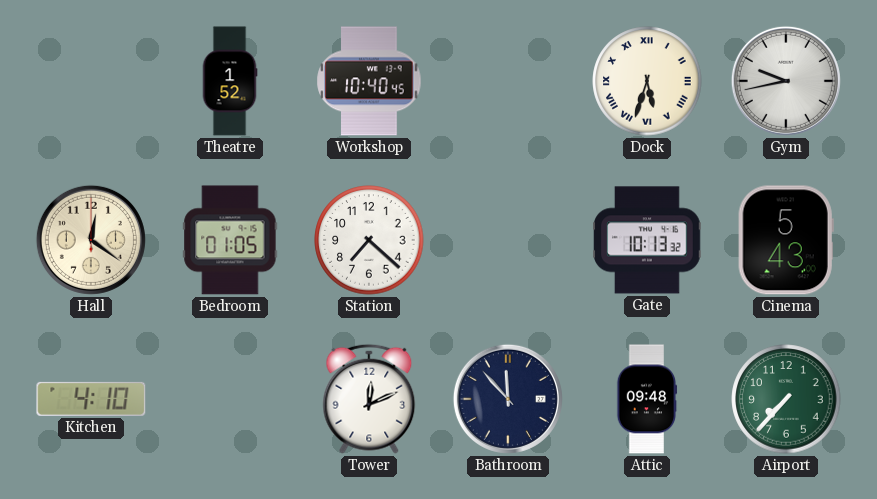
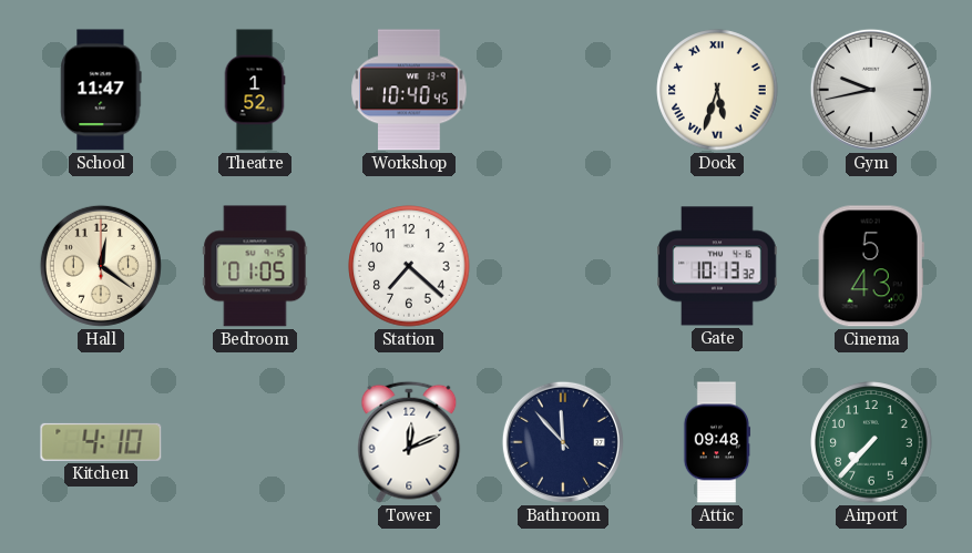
School: none -> 11:47 (101, 90)
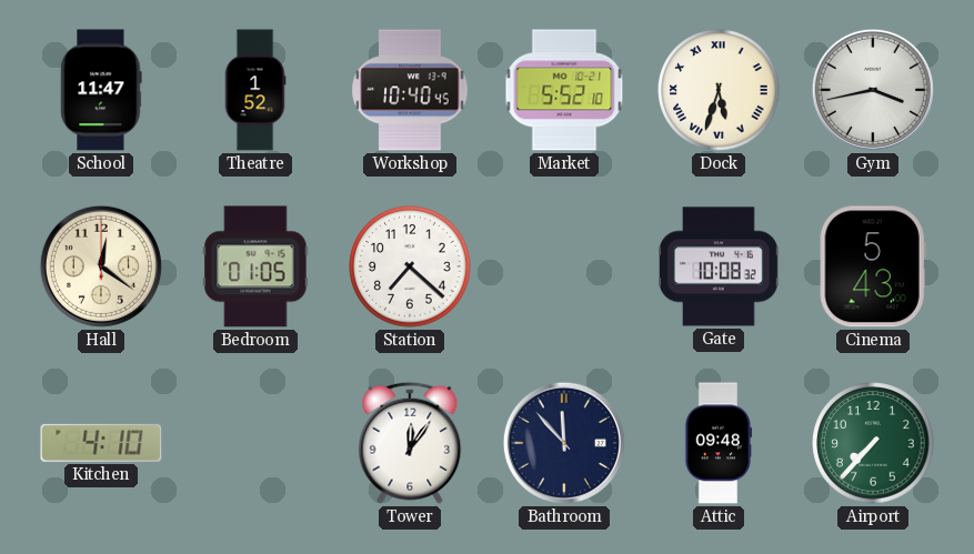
Market: none -> 5:52 (564, 90)
Gym: 9:43 -> 3:43 (873, 90)
Gate: 10:13 -> 10:08 (719, 266)
Tower: 12:11 -> 12:06 (410, 443)
